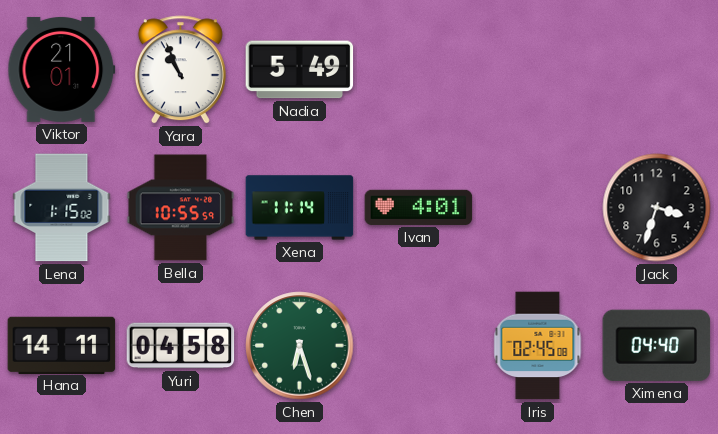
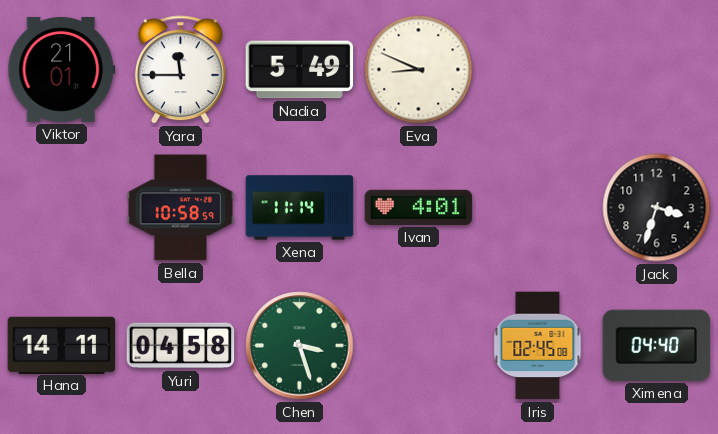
Yara: 10:56 -> 11:45 (180, 70)
Eva: none -> 8:49 (419, 70)
Lena: 1:15 -> none (62, 208)
Bella: 10:55 -> 10:58 (181, 208)
Chen: 6:27 -> 3:27 (300, 346)
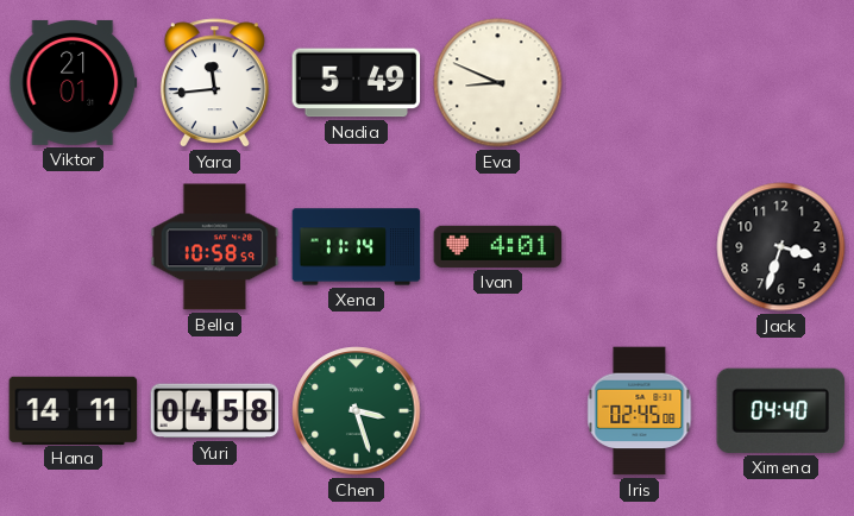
Yara: 11:45 -> 11:44 (214, 83)
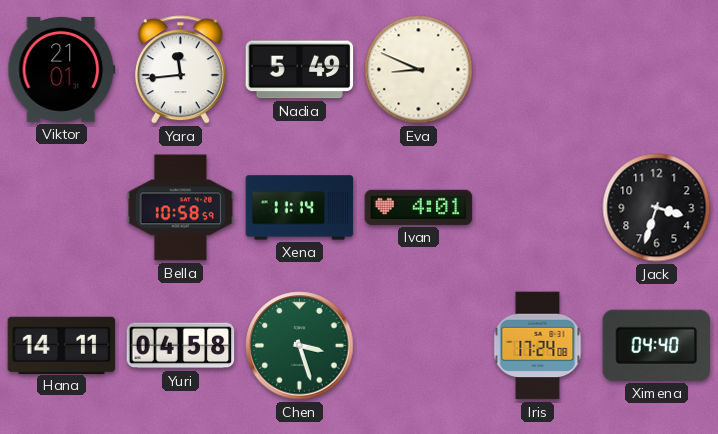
Iris: 02:45 -> 17:24 (538, 346)
